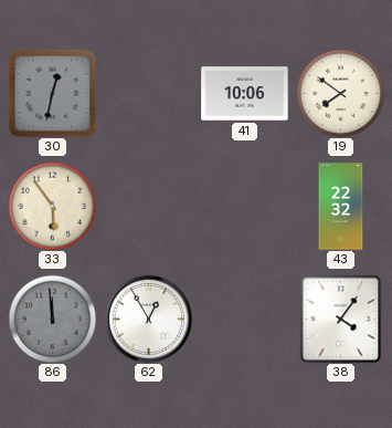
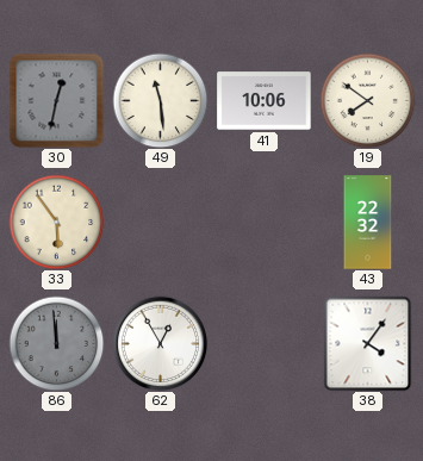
49: none -> 11:29 (160, 100)
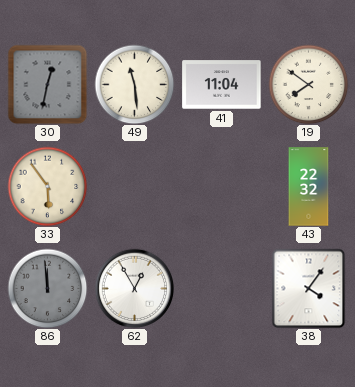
41: 10:06 -> 11:04 (222, 85)
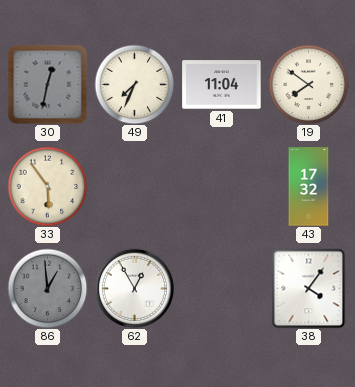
49: 11:29 -> 7:34 (134, 84)
43: 22:32 -> 17:32 (309, 187)
86: 11:59 -> 12:59 (47, 288)
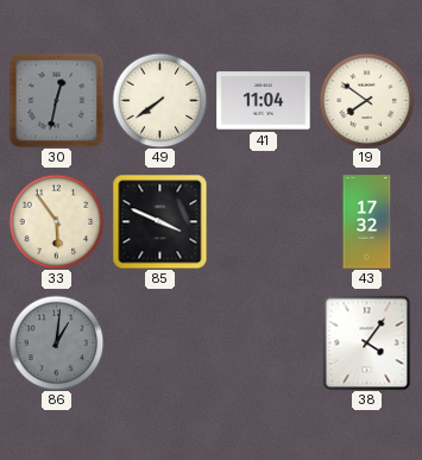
49: 7:34 -> 7:39 (159, 100)
85: none -> 3:49 (159, 221)
86: 12:59 -> 1:01 (56, 342)
62: 12:55 -> none (134, 288)
